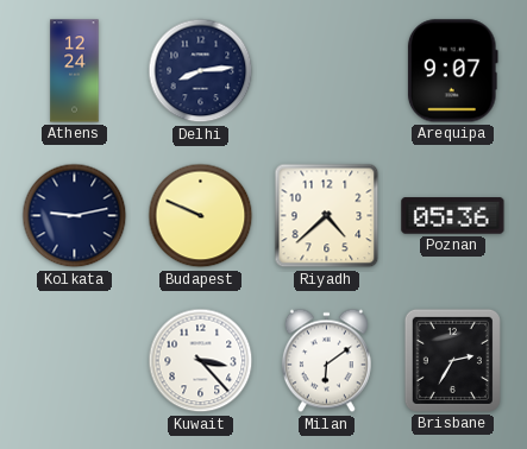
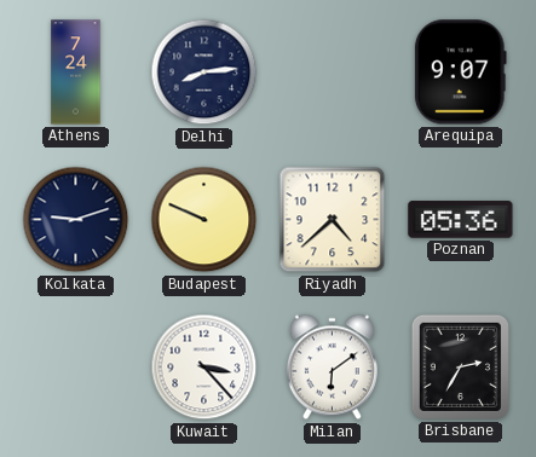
Athens: 12:24 -> 7:24 (76, 73)
Kolkata: 9:13 -> 9:12 (76, 220)
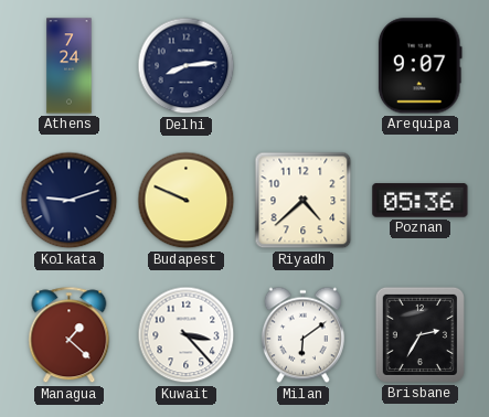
Managua: none -> 1:22 (70, 335)
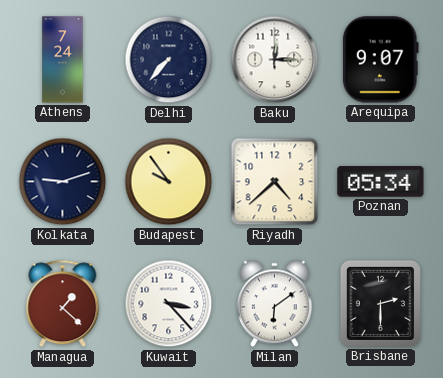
Delhi: 8:14 -> 7:37 (169, 60)
Baku: none -> 12:15 (275, 60)
Budapest: 9:49 -> 9:54 (169, 182)
Poznan: 05:36 -> 05:34 (381, 182)
Brisbane: 2:35 -> 2:30 (380, 303)
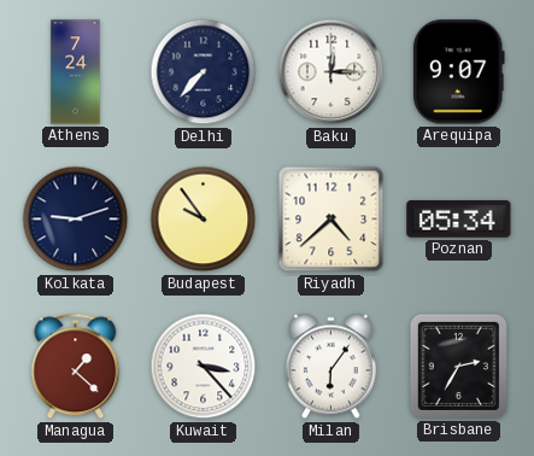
Milan: 6:09 -> 6:06 (330, 367)
Brisbane: 2:30 -> 2:35 (458, 366)
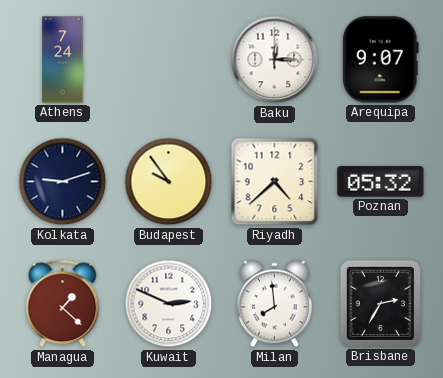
Delhi: 7:37 -> none (204, 72)
Poznan: 05:34 -> 05:32 (381, 182)
Kuwait: 3:23 -> 2:49 (169, 304)
Milan: 6:06 -> 7:59 (274, 304)
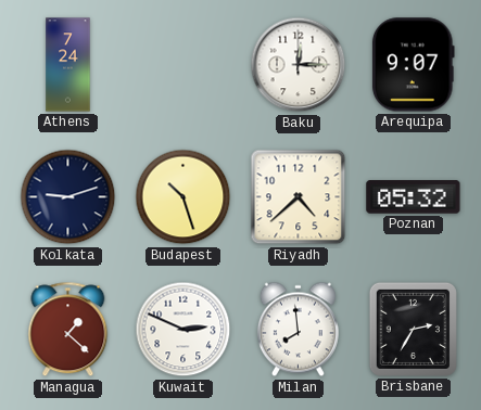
Budapest: 9:54 -> 10:27 (183, 197)
